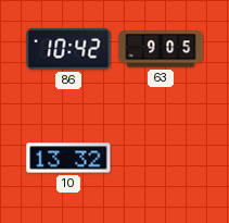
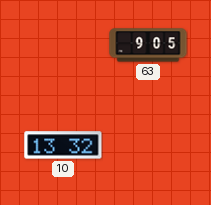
86: 10:42 -> none (68, 49)
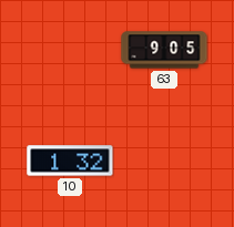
10: 13:32 -> 1:32 (70, 161)
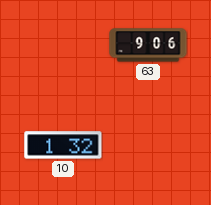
63: 9:05 -> 9:06 (148, 45)
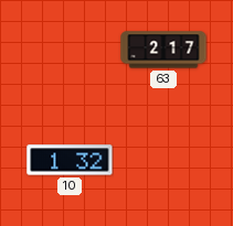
63: 9:06 -> 2:17 (163, 50)
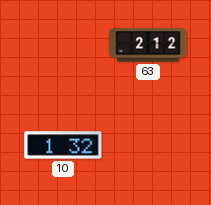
63: 2:17 -> 2:12 (148, 45)
